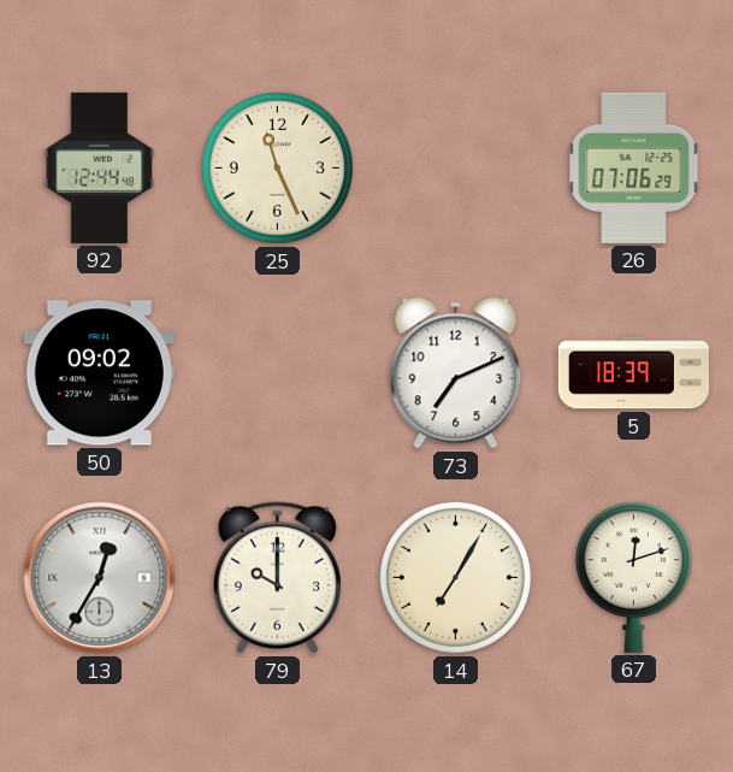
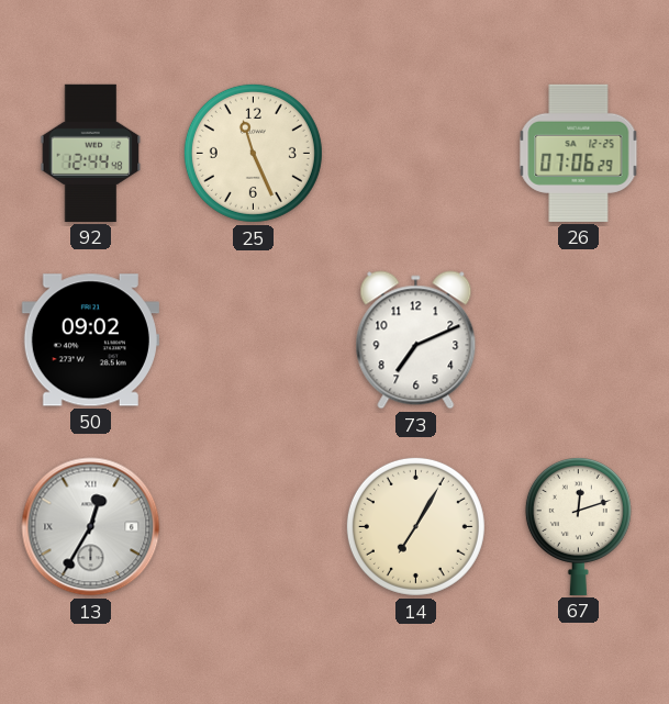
5: 18:39 -> none (633, 373)
79: 10:00 -> none (277, 578)
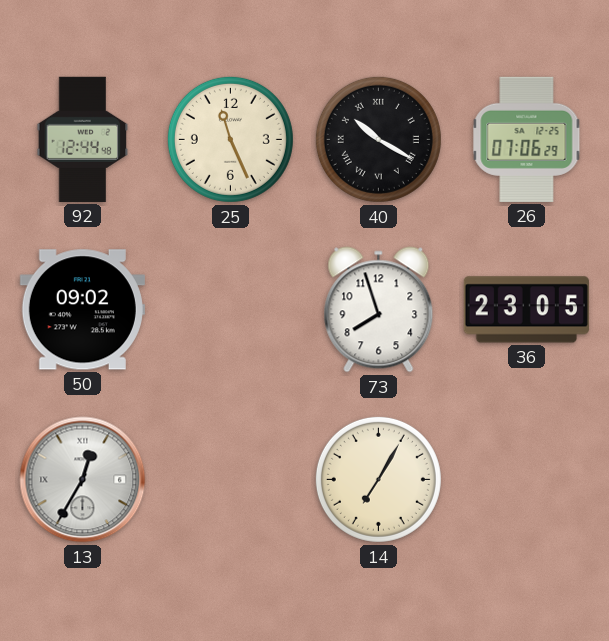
40: none -> 10:20 (378, 139)
73: 7:11 -> 7:57 (379, 310)
36: none -> 23:05 (526, 310)
67: 12:12 -> none (578, 527)
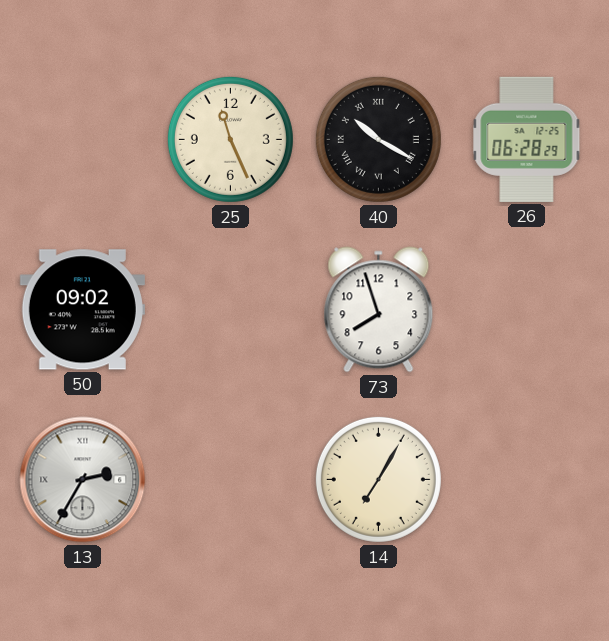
92: 12:44 -> none (83, 139)
26: 07:06 -> 06:28 (527, 139)
36: 23:05 -> none (526, 310)
13: 12:35 -> 2:35 (83, 480)
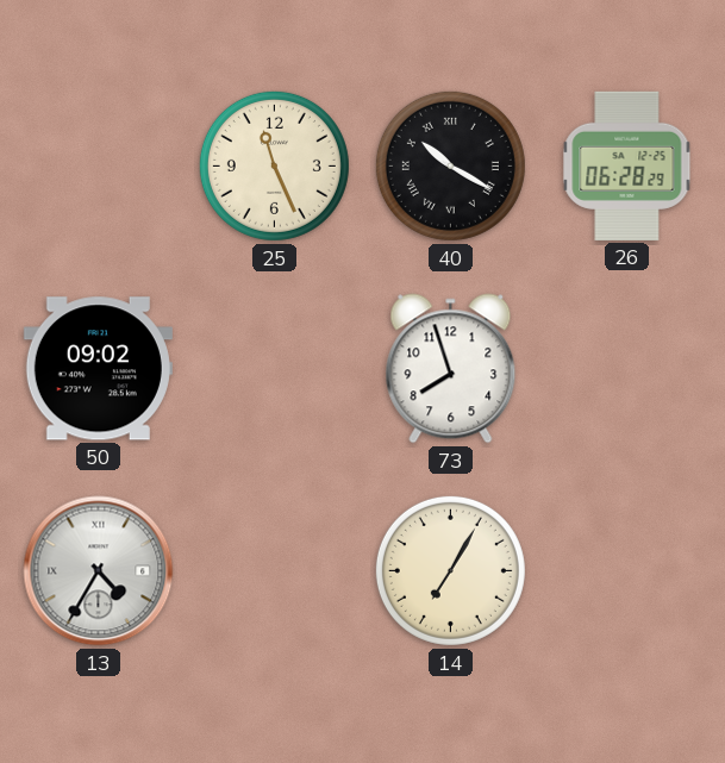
13: 2:35 -> 4:35 (99, 571)
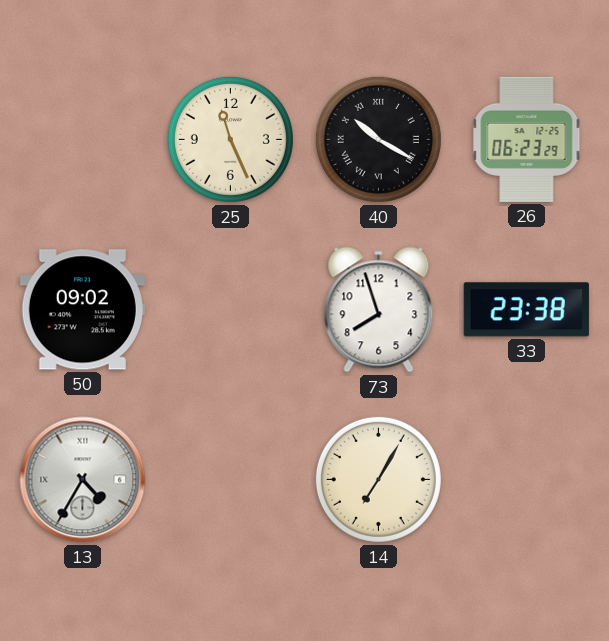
26: 06:28 -> 06:23 (527, 139)
33: none -> 23:38 (526, 310)
